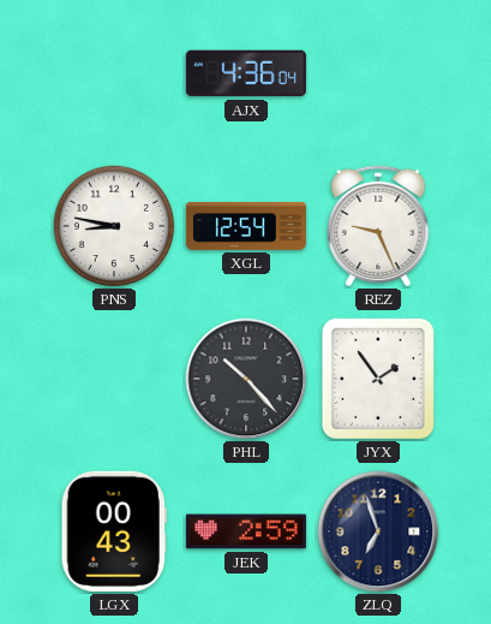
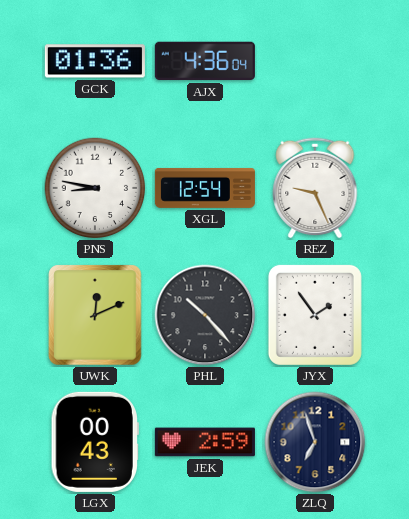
GCK: none -> 01:36 (95, 61)
UWK: none -> 12:11 (95, 315)
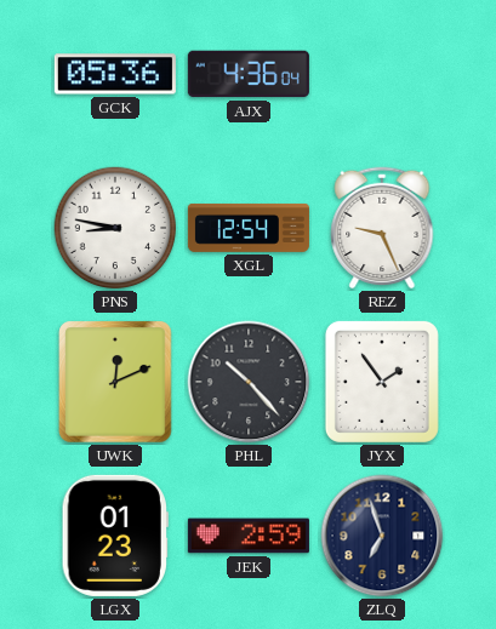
GCK: 01:36 -> 05:36 (115, 74)
LGX: 00:43 -> 01:23 (115, 536)
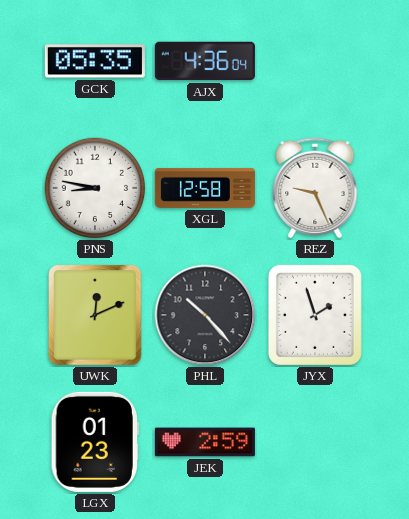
GCK: 05:36 -> 05:35 (95, 61)
XGL: 12:54 -> 12:58 (205, 188)
JYX: 1:54 -> 1:57 (315, 315)
ZLQ: 6:57 -> none (382, 536)
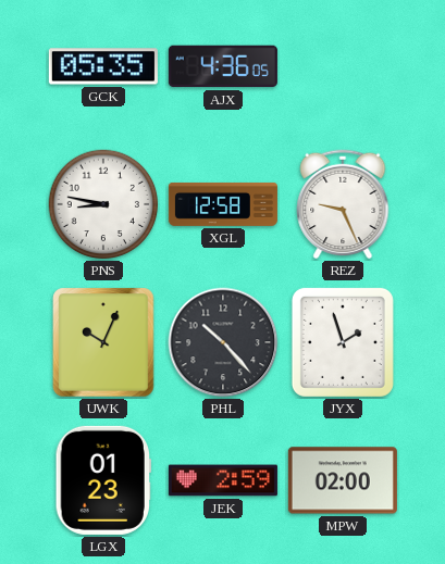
AJX: 4:36:04 -> 4:36:05 (223, 66)
UWK: 12:11 -> 10:04 (103, 342)
MPW: none -> 02:00 (343, 480)
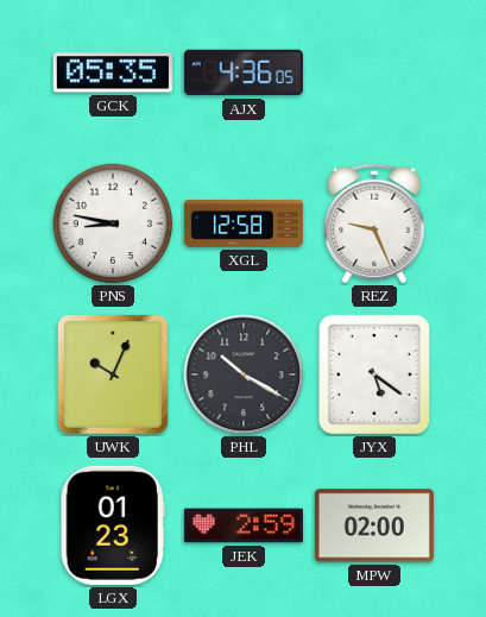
PHL: 10:23 -> 10:20 (244, 374)
JYX: 1:57 -> 5:21 (374, 374)
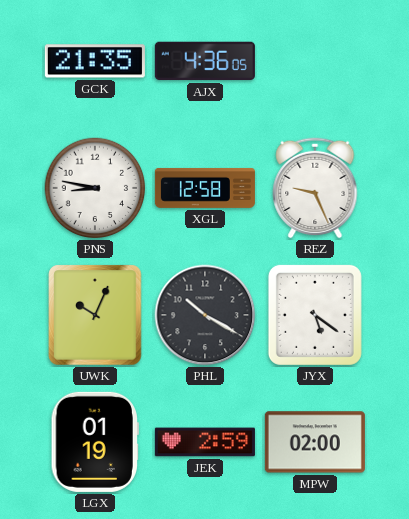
GCK: 05:35 -> 21:35 (95, 61)
LGX: 01:23 -> 01:19 (95, 442)
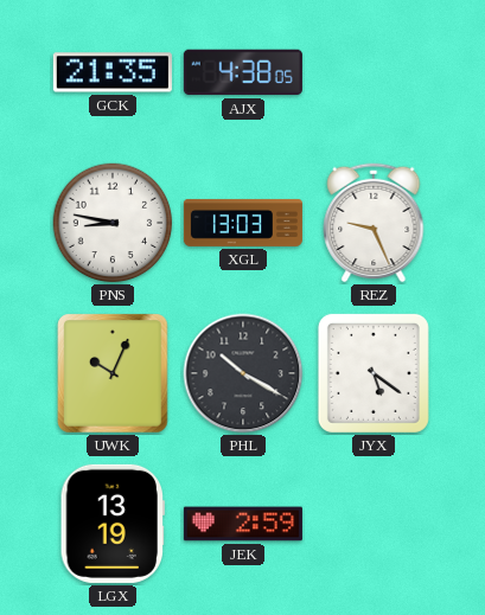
AJX: 4:36 -> 4:38 (243, 72)
XGL: 12:58 -> 13:03 (243, 223)
LGX: 01:19 -> 13:19 (113, 524)
MPW: 02:00 -> none (315, 442)
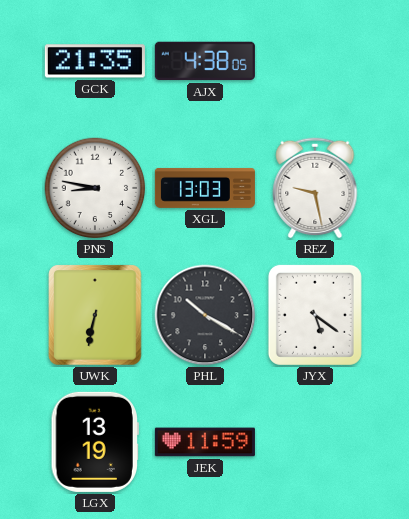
REZ: 9:26 -> 9:28 (315, 188)
UWK: 10:04 -> 6:32 (95, 315)
JEK: 2:59 -> 11:59 (205, 442)
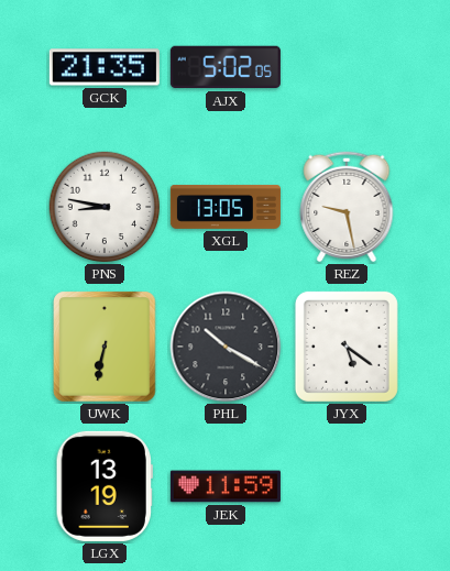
AJX: 4:38 -> 5:02 (226, 67)
XGL: 13:03 -> 13:05 (226, 207)
